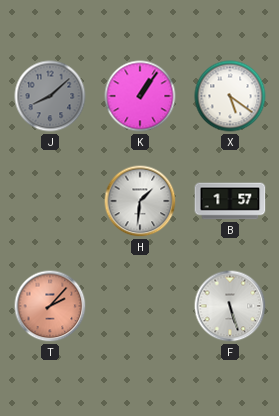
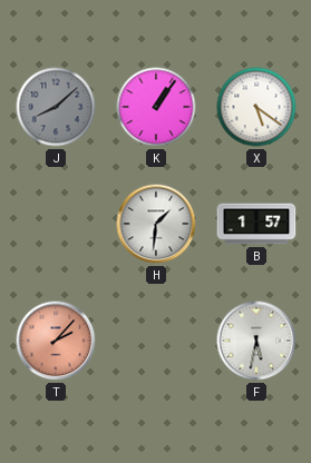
F: 5:27 -> 5:32 (256, 341)
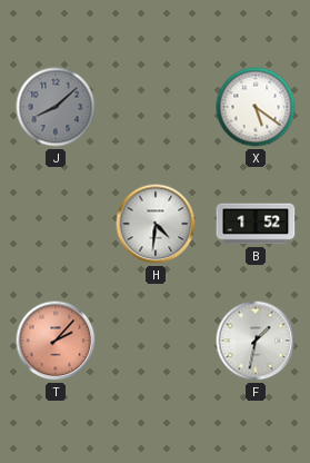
K: 1:06 -> none (156, 107)
H: 1:31 -> 4:31 (156, 224)
B: 1:57 -> 1:52 (256, 224)
F: 5:32 -> 1:32 (256, 341)
